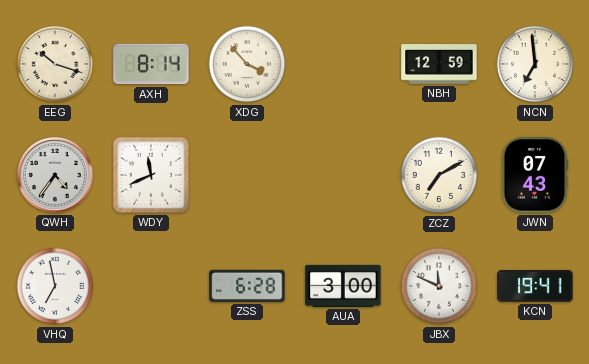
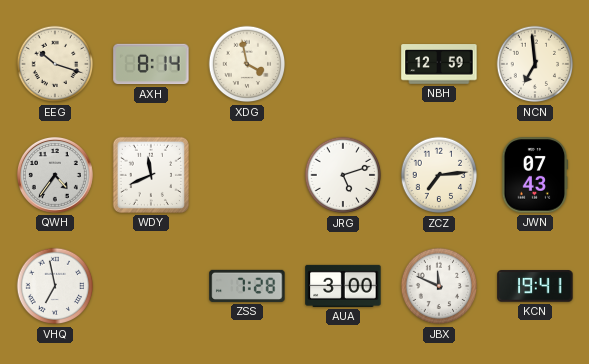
XDG: 3:53 -> 3:58 (247, 64)
JRG: none -> 5:12 (343, 175)
ZCZ: 7:10 -> 7:14 (439, 175)
ZSS: 6:28 -> 7:28 (247, 286)
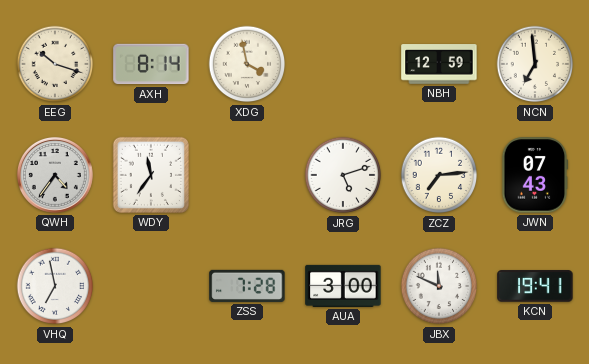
WDY: 11:41 -> 11:36 (151, 175)
